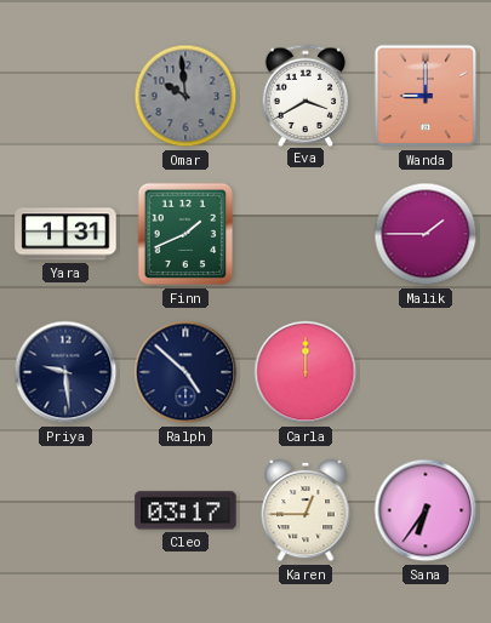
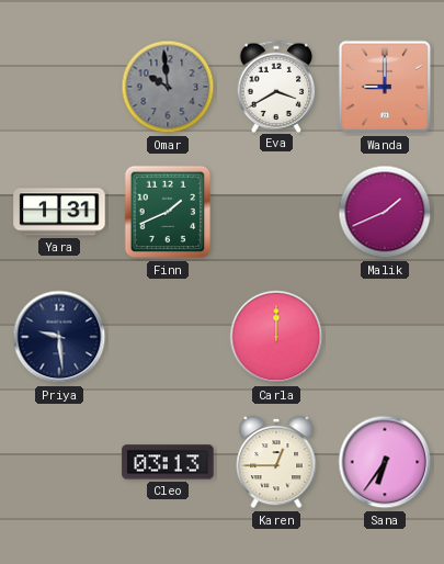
Malik: 1:45 -> 1:41 (385, 212)
Ralph: 4:52 -> none (185, 372)
Cleo: 03:17 -> 03:13 (168, 462)
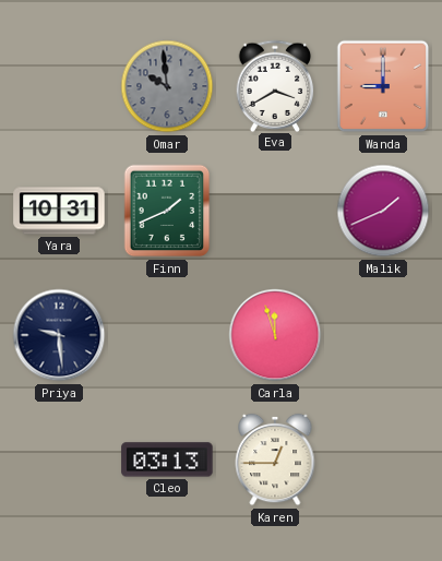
Yara: 1:31 -> 10:31 (59, 211)
Carla: 12:00 -> 11:57 (275, 335)
Sana: 6:36 -> none (385, 462)
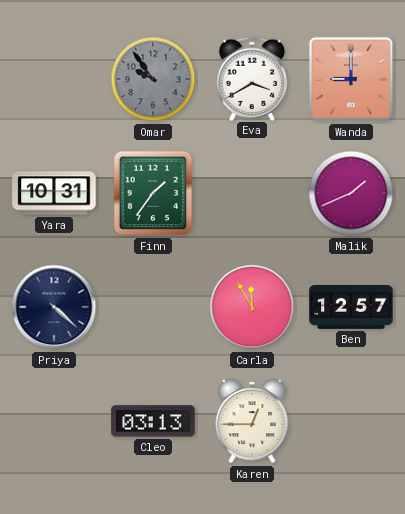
Omar: 9:59 -> 9:54 (153, 79)
Finn: 1:41 -> 1:36 (153, 193)
Priya: 9:29 -> 4:22 (54, 307)
Carla: 11:57 -> 11:55 (252, 307)
Ben: none -> 12:57 (351, 308)
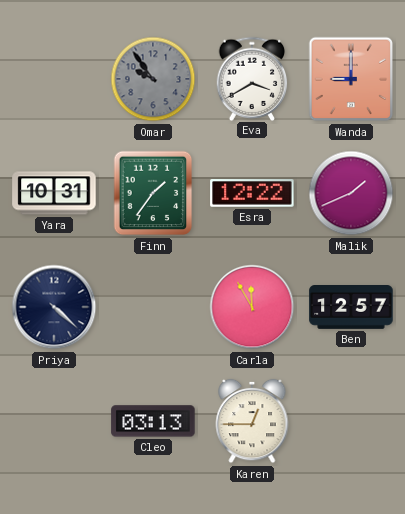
Esra: none -> 12:22 (252, 193)
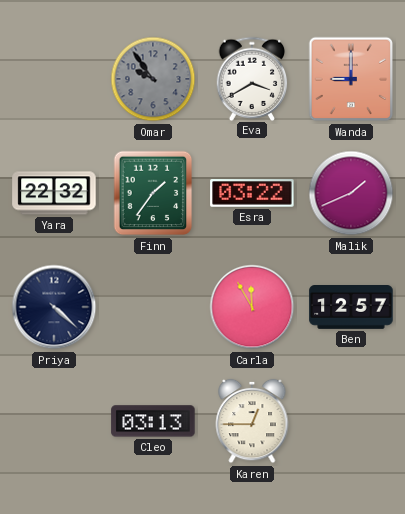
Yara: 10:31 -> 22:32 (54, 193)
Esra: 12:22 -> 03:22 (252, 193)
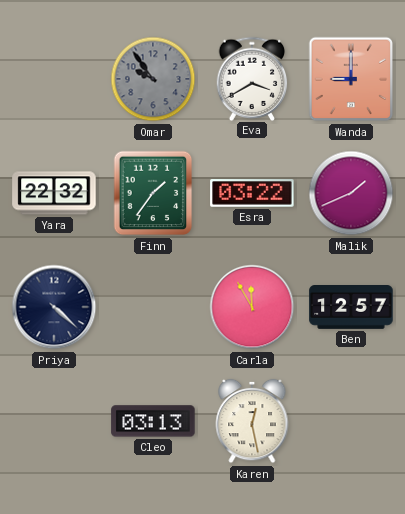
Karen: 12:45 -> 12:28 (252, 421)
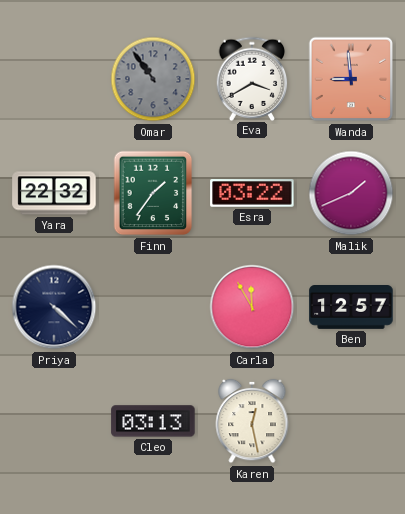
Omar: 9:54 -> 10:54 (153, 79)
Wanda: 9:00 -> 8:59 (351, 79)
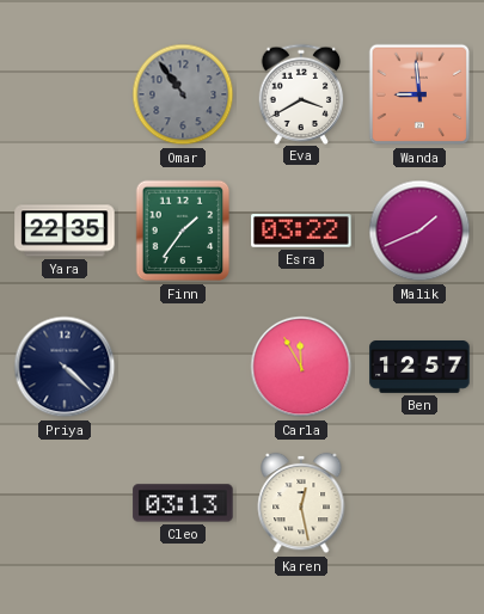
Yara: 22:32 -> 22:35 (65, 231)
